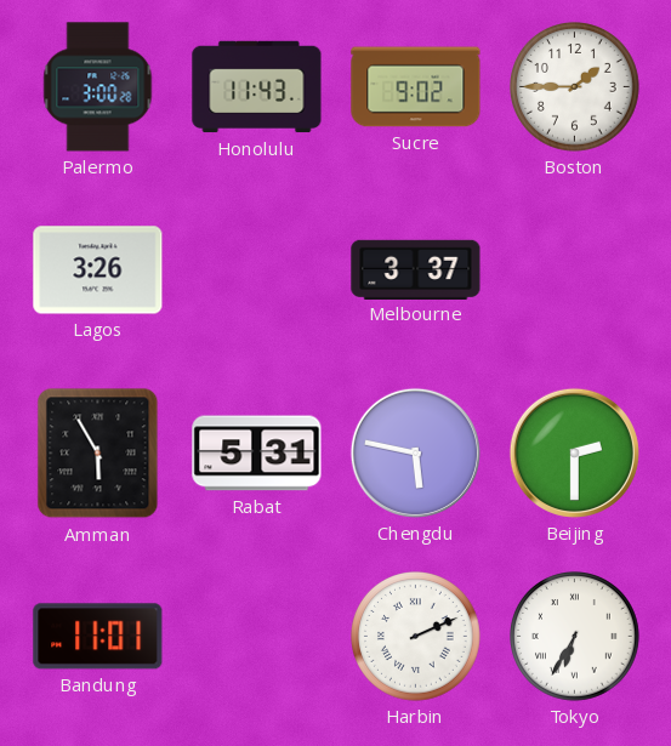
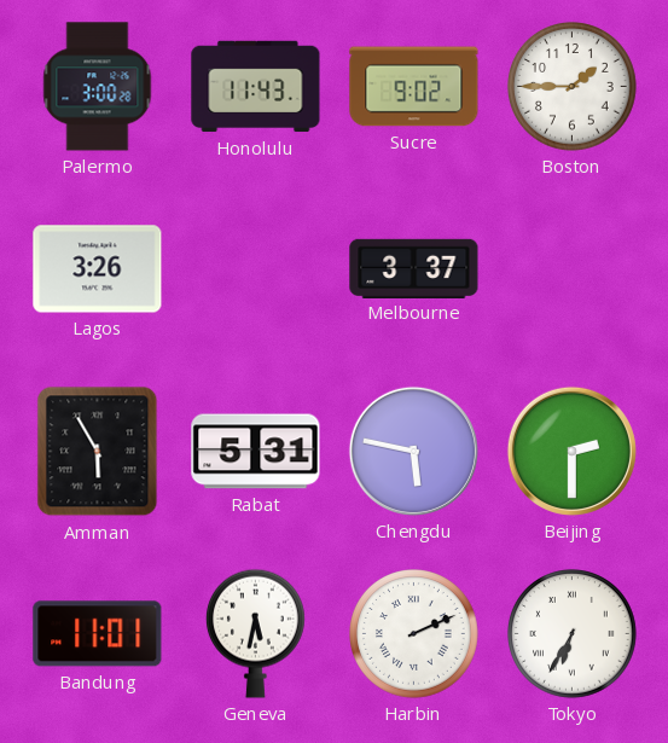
Geneva: none -> 5:32 (255, 633)
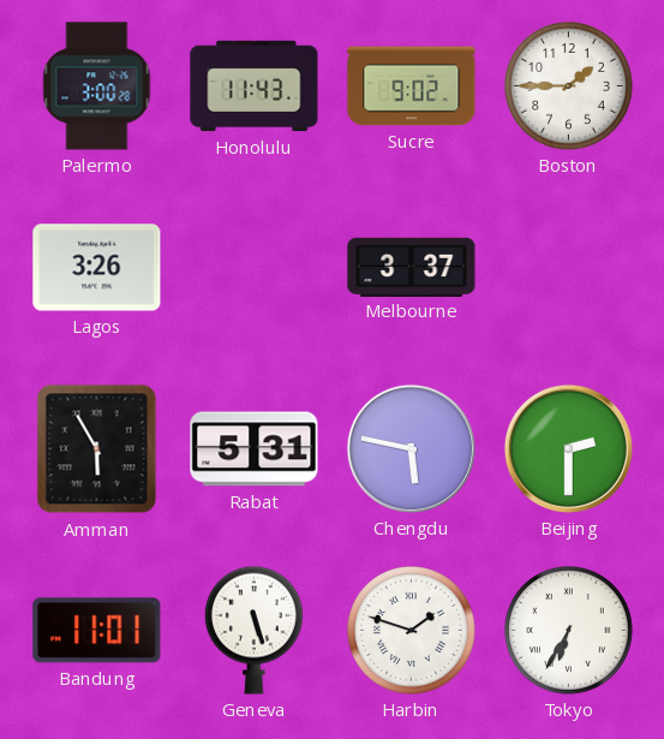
Geneva: 5:32 -> 5:27 (253, 630)
Harbin: 2:11 -> 1:48 (412, 631)
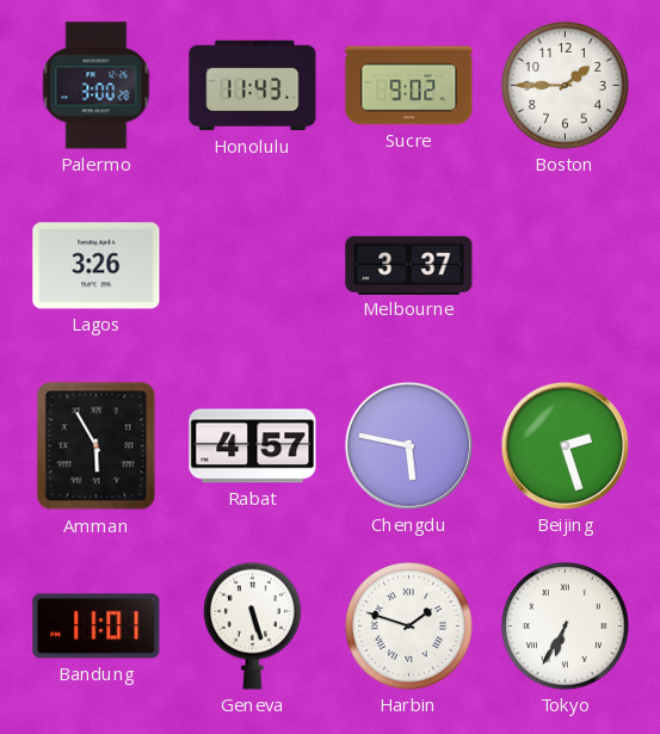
Rabat: 5:31 -> 4:57 (253, 446)
Beijing: 2:30 -> 2:27 (565, 445)
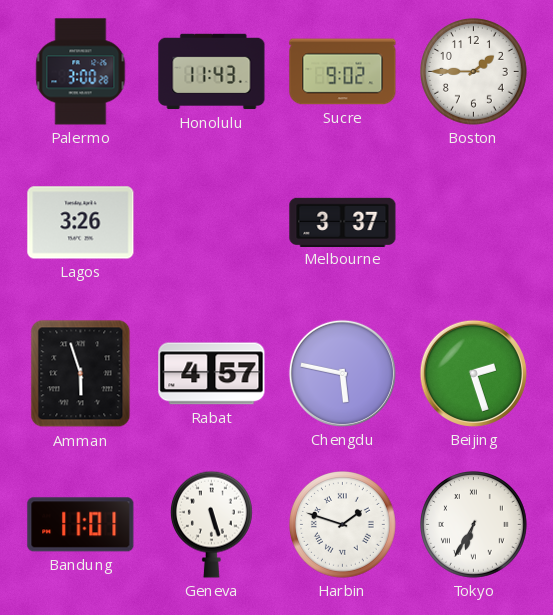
Amman: 5:55 -> 5:57 (81, 374)
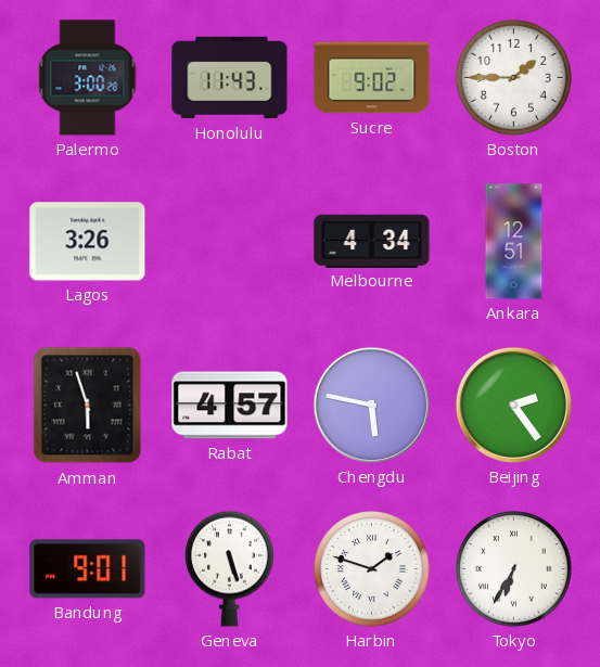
Melbourne: 3:37 -> 4:34 (372, 241)
Ankara: none -> 12:51 (514, 242)
Beijing: 2:27 -> 2:24 (513, 405)
Bandung: 11:01 -> 9:01 (88, 569)
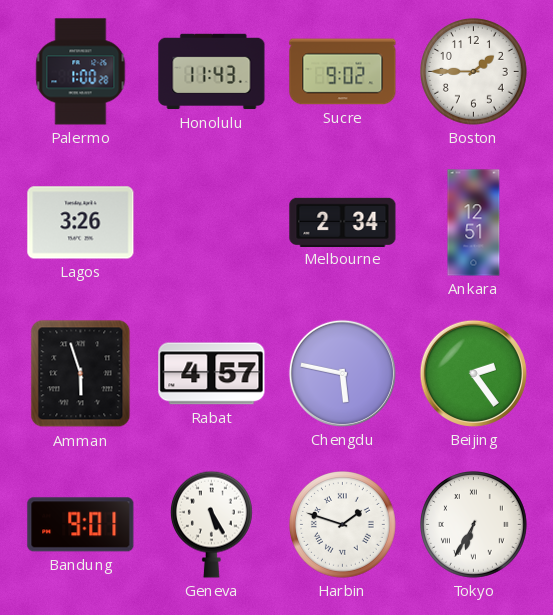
Palermo: 3:00 -> 1:00 (81, 72)
Melbourne: 4:34 -> 2:34 (343, 222)
Geneva: 5:27 -> 5:25 (211, 524)
